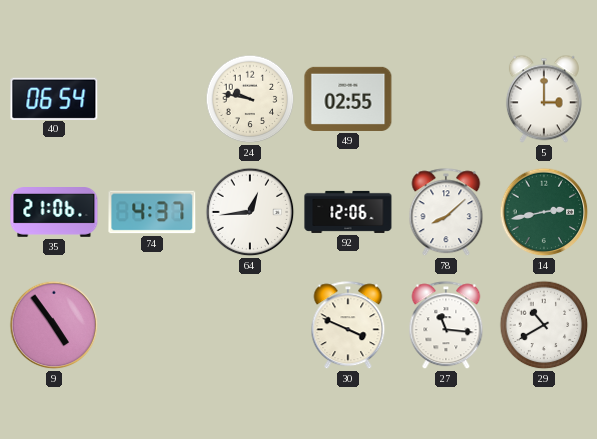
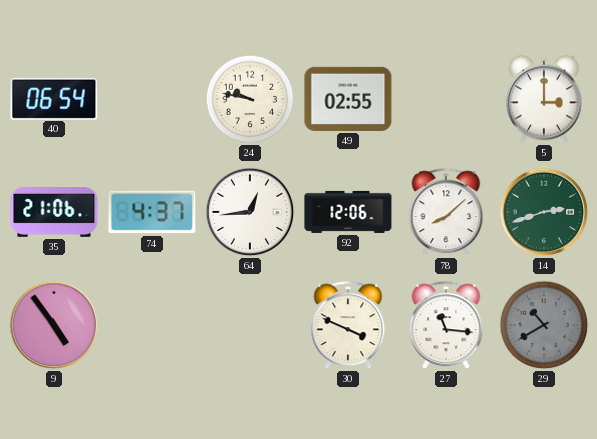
14: 2:43 -> 2:42 (544, 212)
29 dial: white -> grey (544, 325)
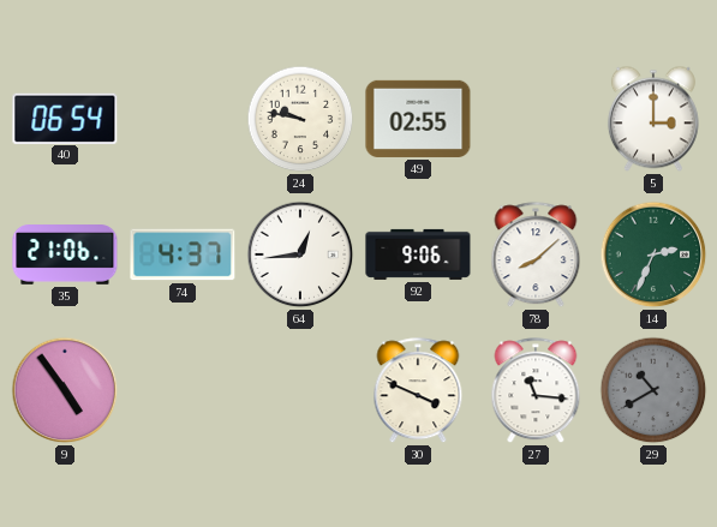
92: 12:06 -> 9:06 (418, 254)
14: 2:42 -> 2:34 (653, 254)
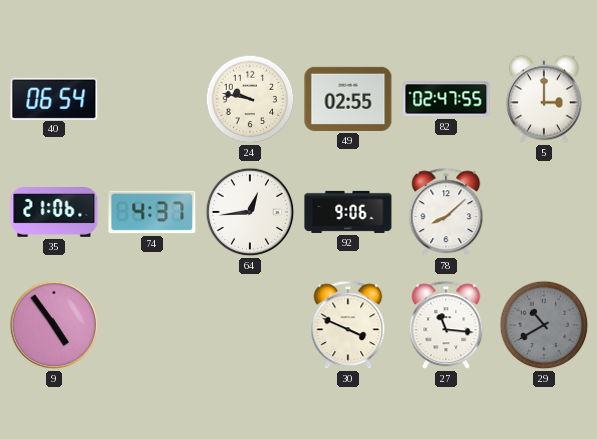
82: none -> 02:47 (446, 99)
14: 2:34 -> none (653, 254)
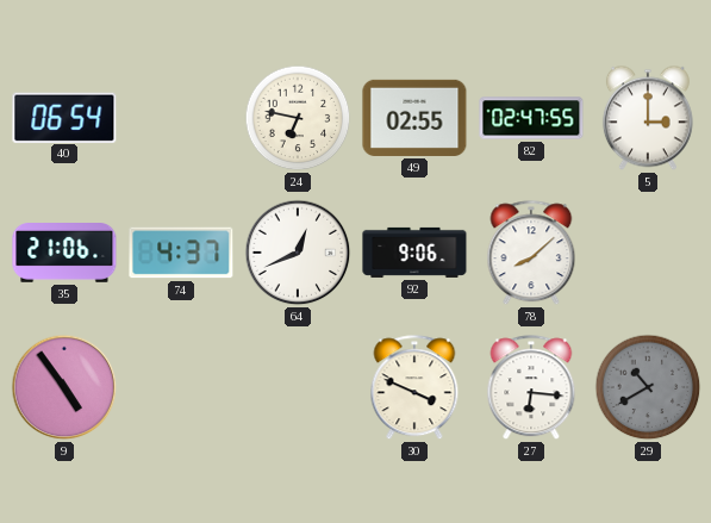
24: 9:47 -> 6:47 (298, 118)
64: 12:44 -> 12:41 (298, 253)
27: 11:16 -> 6:16 (531, 388)
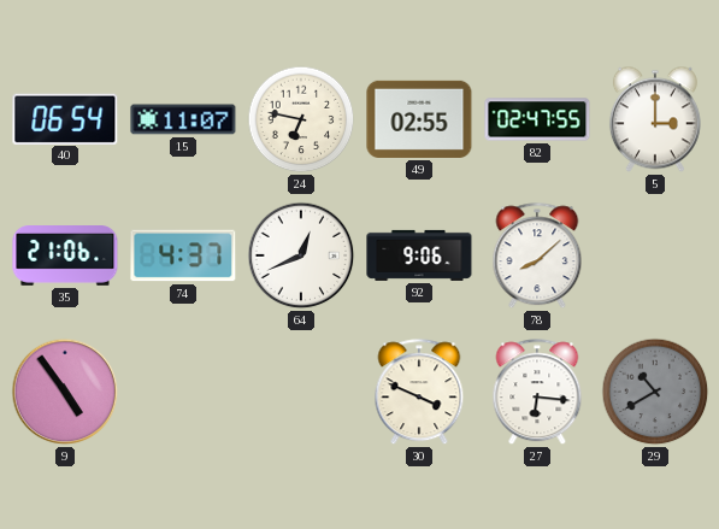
15: none -> 11:07 (183, 119)
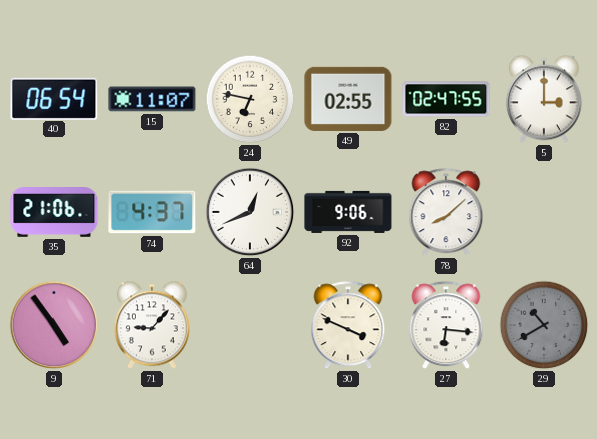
71: none -> 9:07 (152, 325)
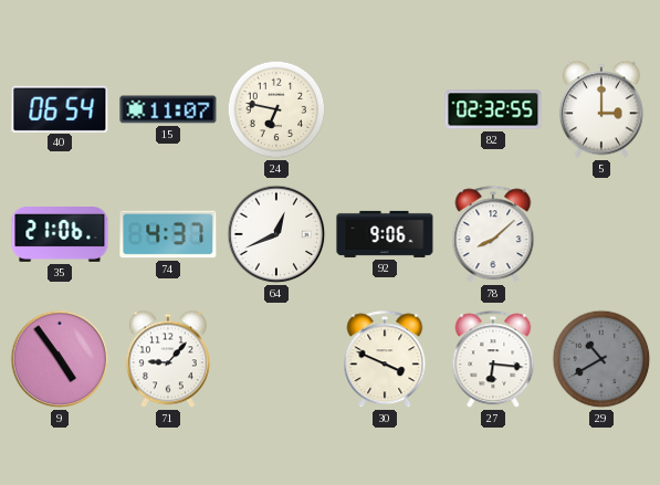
49: 02:55 -> none (348, 99)
82: 02:47 -> 02:32 (493, 109)
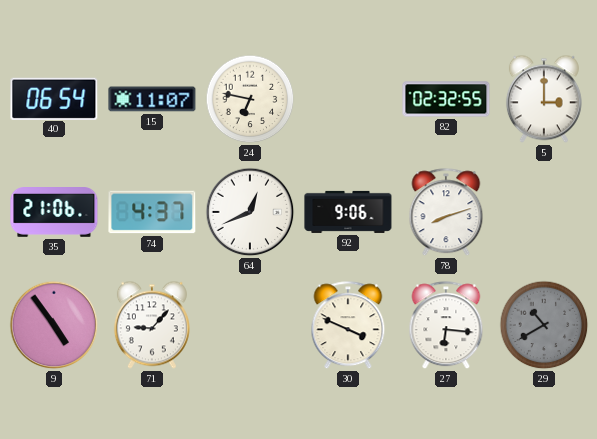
78: 8:08 -> 8:12 (446, 213)
